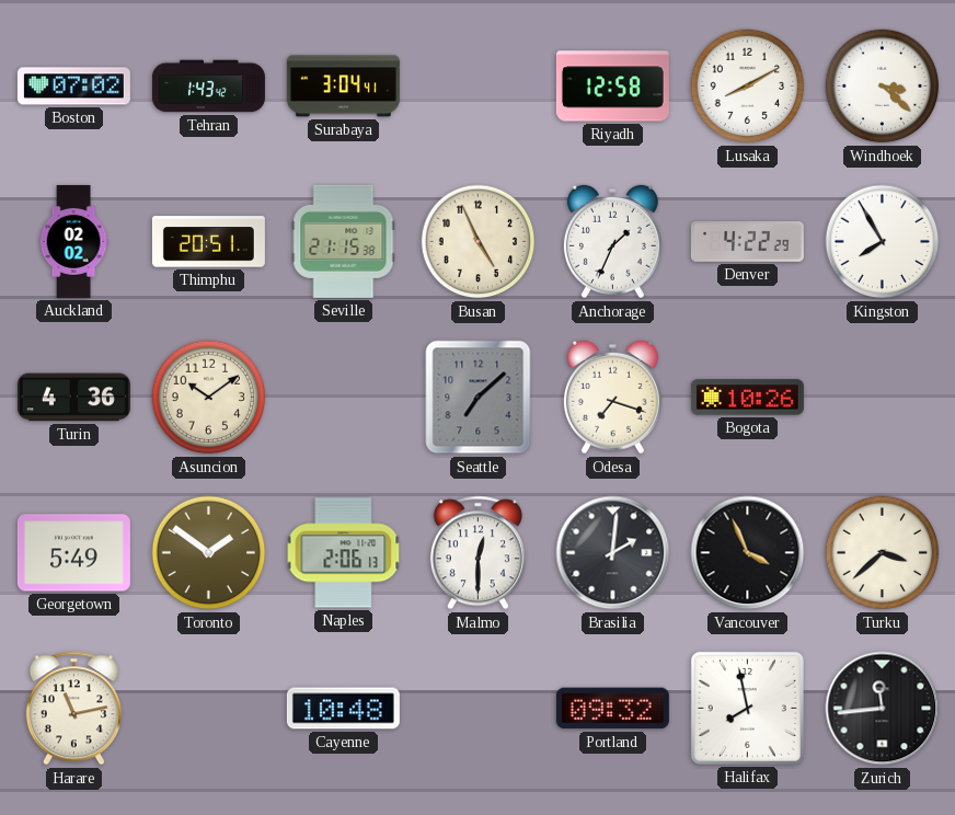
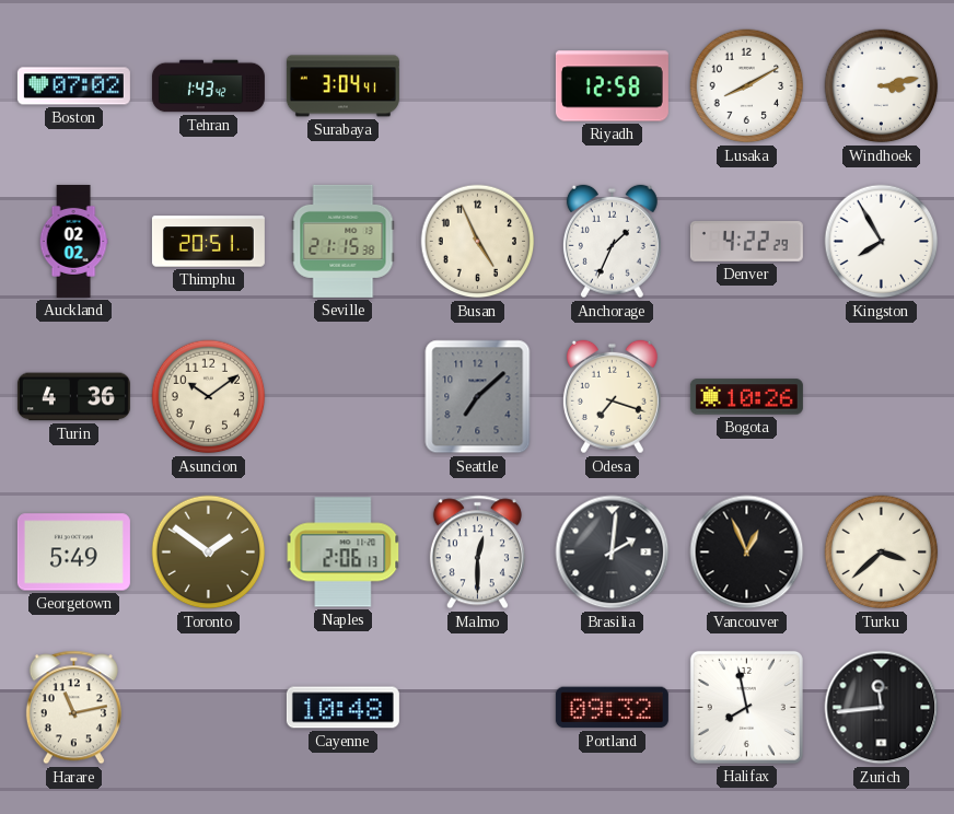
Windhoek: 3:22 -> 3:13 (882, 86)
Vancouver: 3:56 -> 12:56 (747, 553)
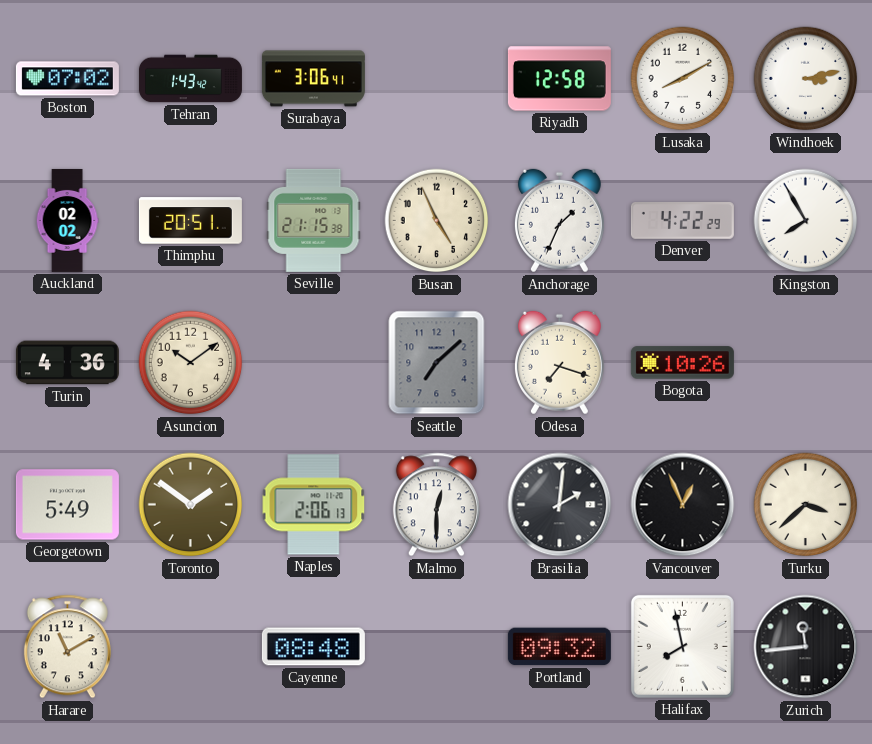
Surabaya: 3:04 -> 3:06 (313, 79)
Harare: 11:13 -> 11:10 (67, 647)
Cayenne: 10:48 -> 08:48 (313, 647)
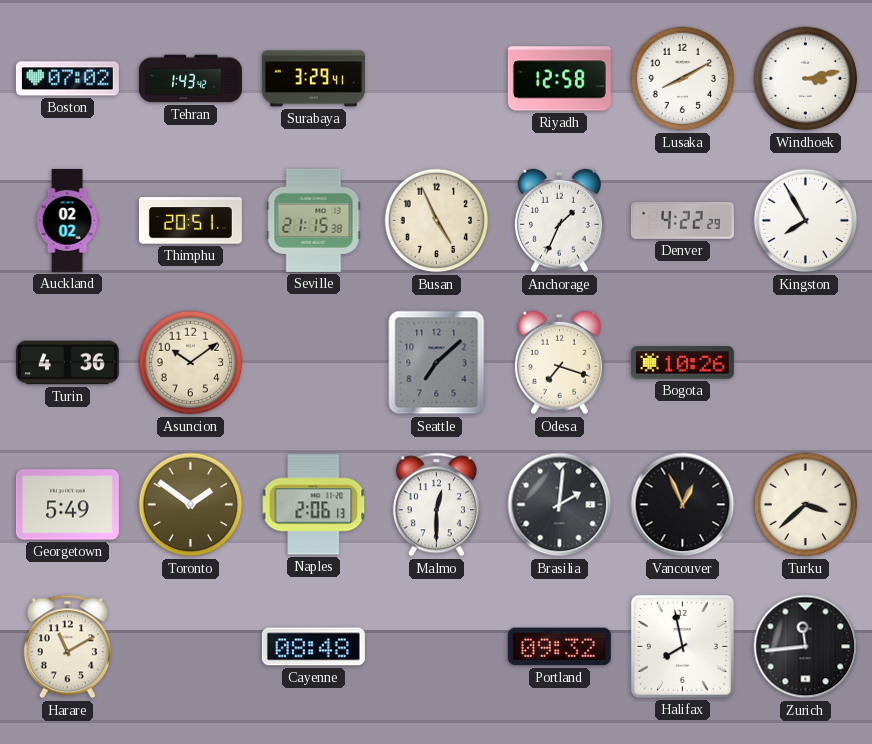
Surabaya: 3:06 -> 3:29 (313, 79)
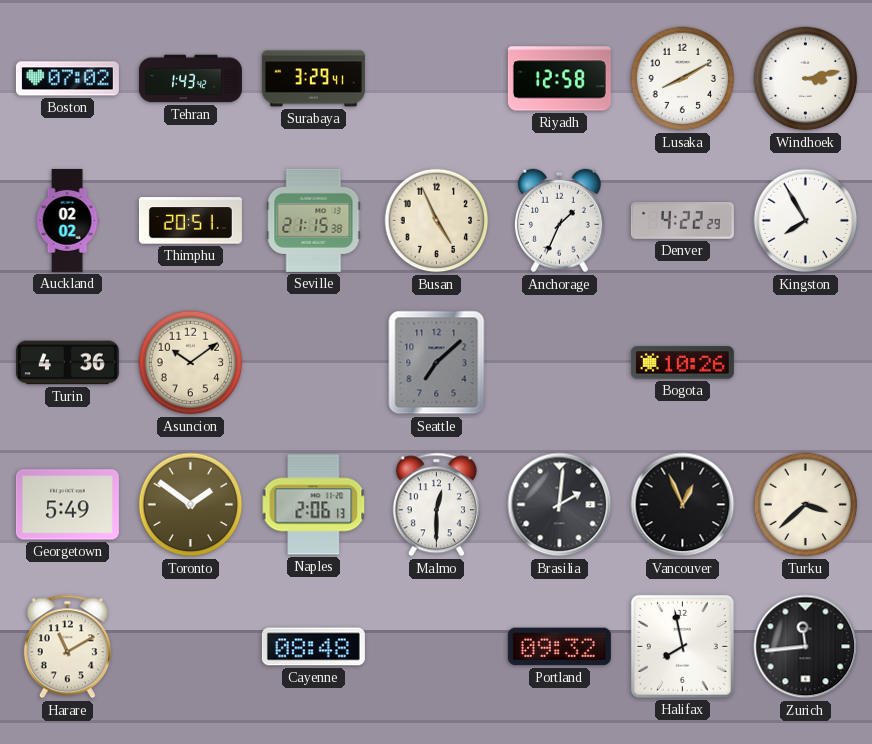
Odesa: 7:18 -> none (559, 363)
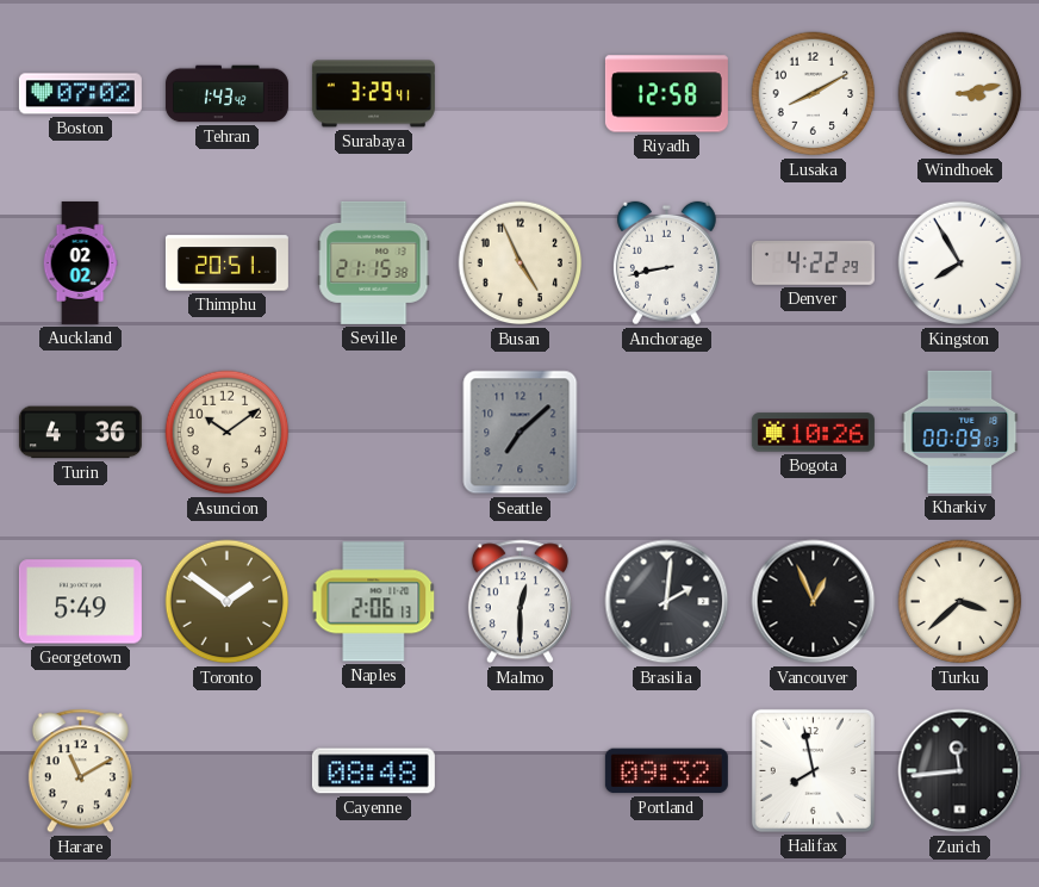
Anchorage: 1:34 -> 8:43 (666, 263)
Kharkiv: none -> 00:09 (960, 432)
